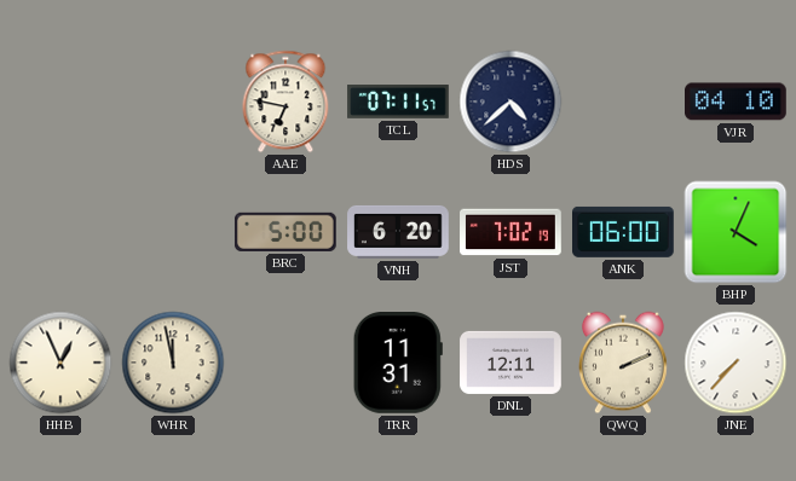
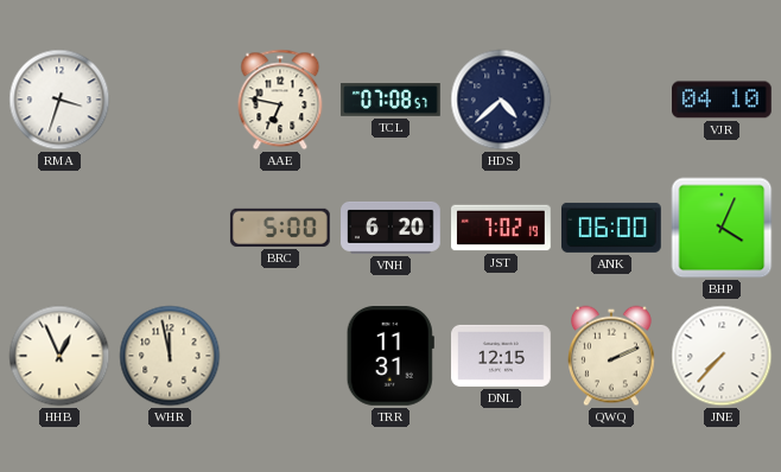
RMA: none -> 3:33 (59, 100)
TCL: 07:11 -> 07:08 (390, 101)
DNL: 12:11 -> 12:15 (501, 356)
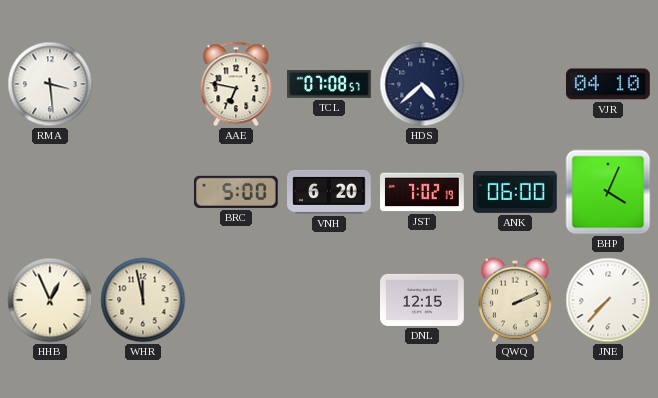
RMA: 3:33 -> 3:29 (50, 84)
TRR: 11:31 -> none (390, 357)
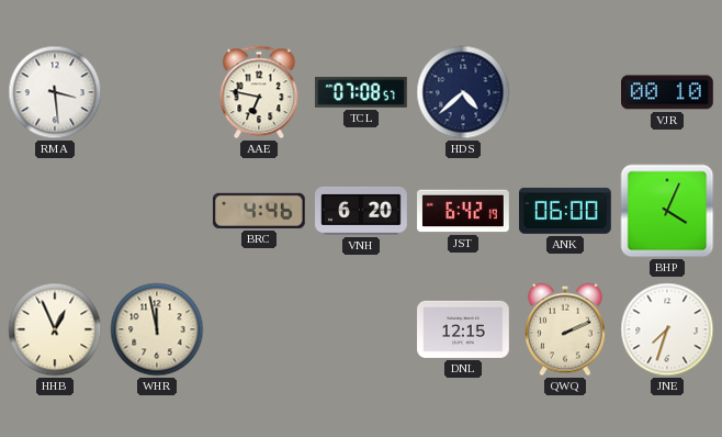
VJR: 04:10 -> 00:10 (668, 92)
BRC: 5:00 -> 4:46 (259, 211)
JST: 7:02 -> 6:42 (463, 211)
JNE: 7:37 -> 7:33 (667, 329)
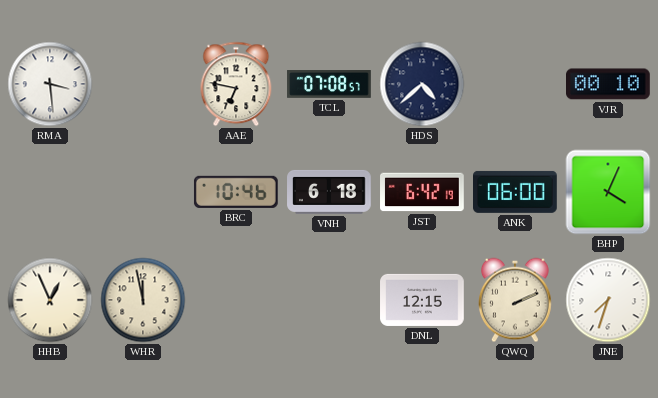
BRC: 4:46 -> 10:46 (236, 192)
VNH: 6:20 -> 6:18 (329, 192)
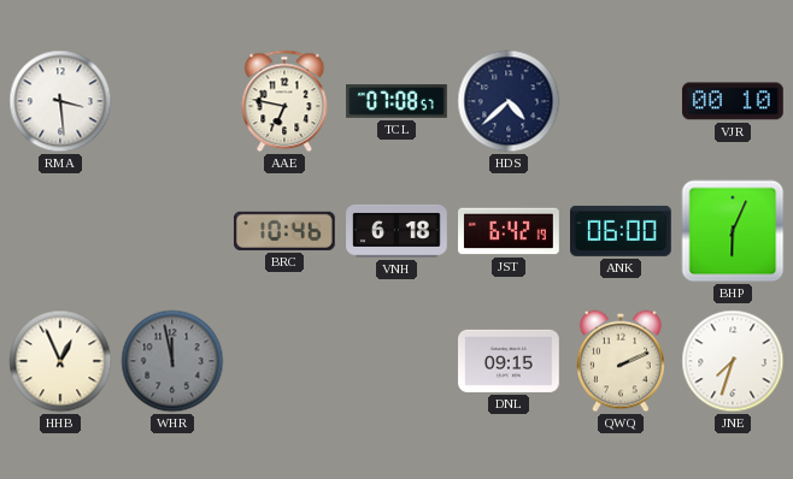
BHP: 4:04 -> 6:04 (733, 231)
WHR dial: cream -> grey (172, 361)
DNL: 12:15 -> 09:15 (509, 361)
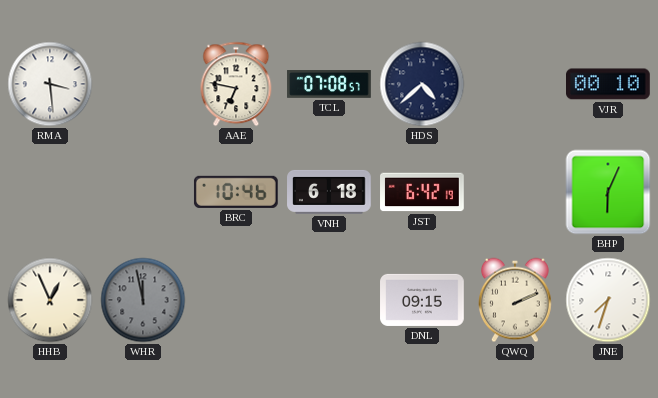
ANK: 06:00 -> none (622, 231)
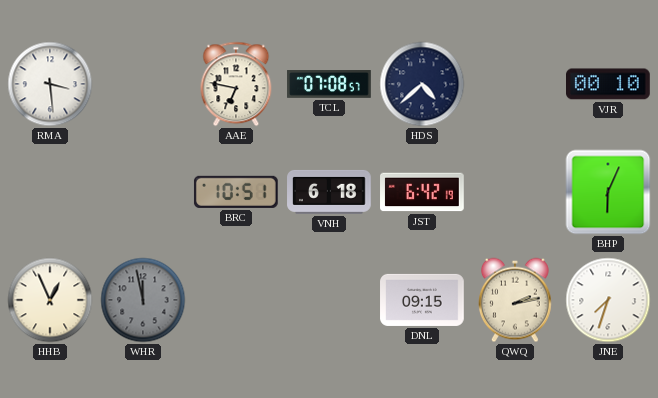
BRC: 10:46 -> 10:51 (236, 192)
QWQ: 2:11 -> 2:13 (516, 300)
